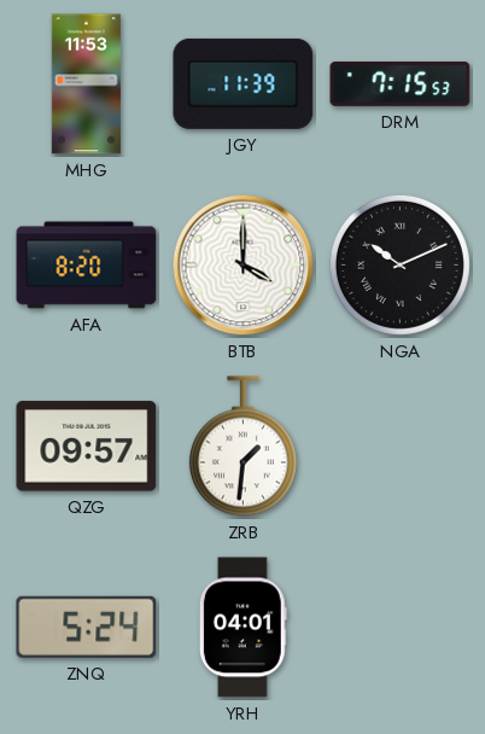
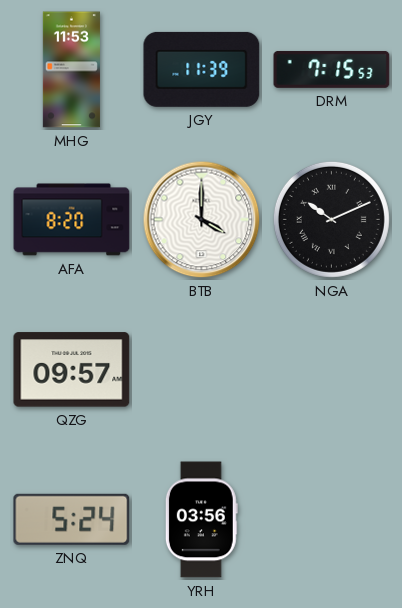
ZRB: 1:31 -> none (242, 447)
YRH: 04:01 -> 03:56 (201, 520)
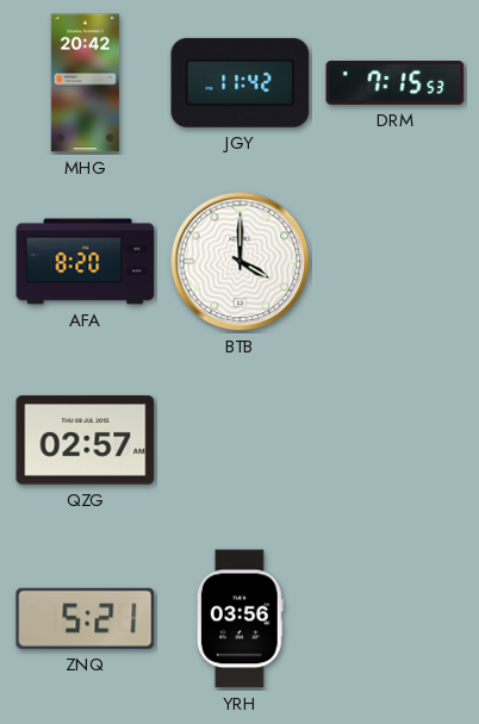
MHG: 11:53 -> 20:42 (85, 83)
JGY: 11:39 -> 11:42 (241, 82)
NGA: 10:11 -> none (331, 219)
QZG: 09:57 -> 02:57 (86, 441)
ZNQ: 5:24 -> 5:21 (86, 618)
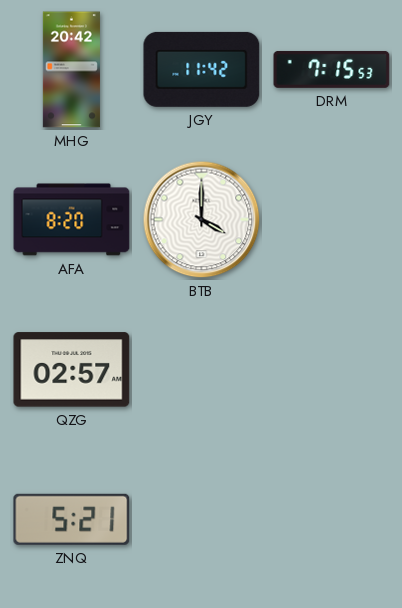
YRH: 03:56 -> none (240, 619)
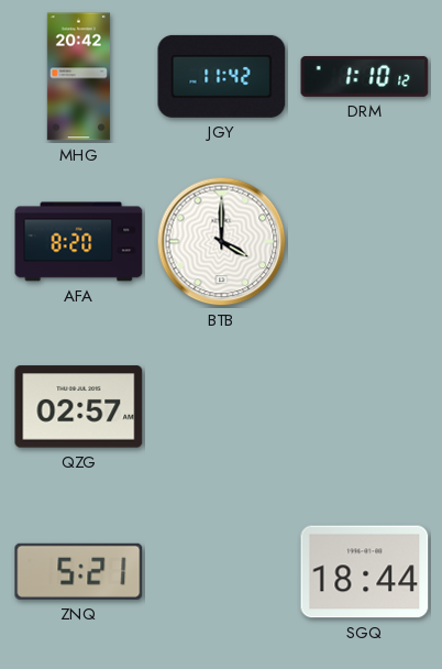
DRM: 7:15 -> 1:10 (365, 76)
SGQ: none -> 18:44 (365, 572)
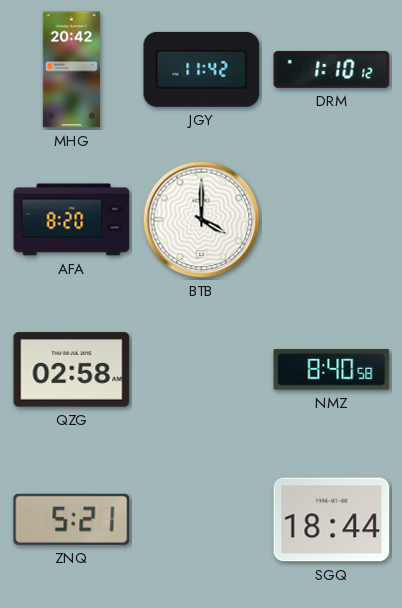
QZG: 02:57 -> 02:58 (72, 370)
NMZ: none -> 8:40 (332, 370)
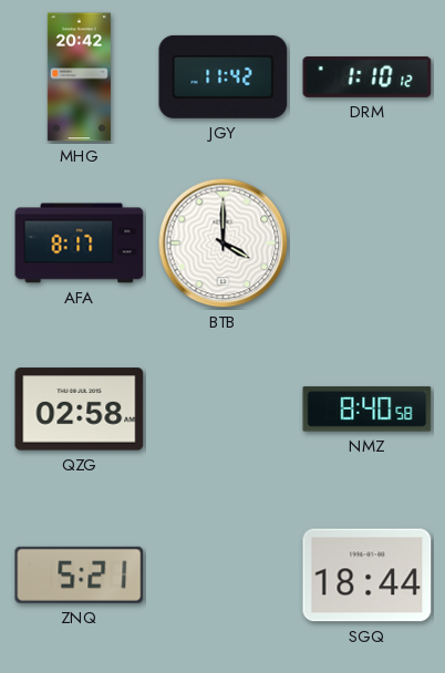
AFA: 8:20 -> 8:17 (80, 244)
